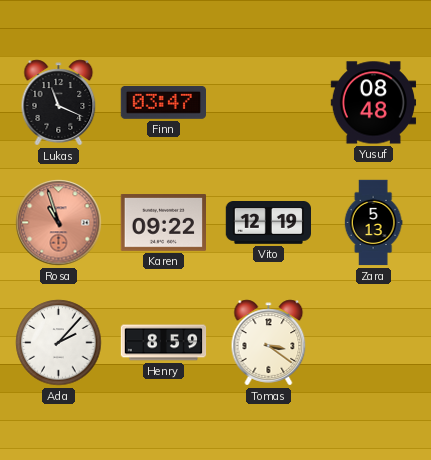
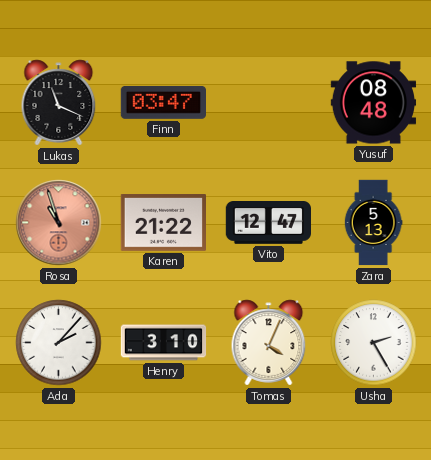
Karen: 09:22 -> 21:22 (163, 223)
Vito: 12:19 -> 12:47 (268, 223)
Henry: 8:59 -> 3:10 (164, 343)
Tomas: 3:21 -> 4:04 (269, 343)
Usha: none -> 2:25 (374, 343)
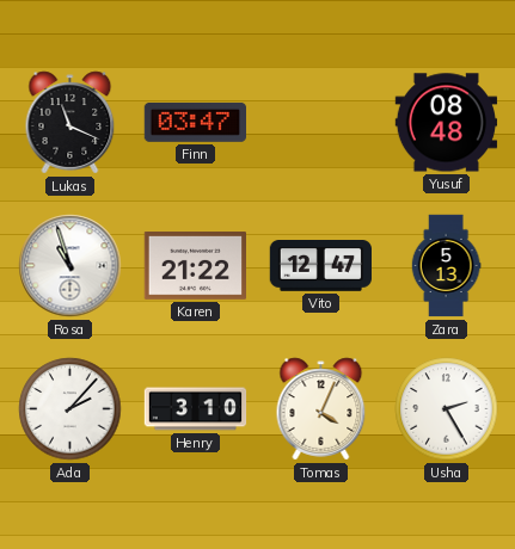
Rosa dial: salmon -> white (70, 266)
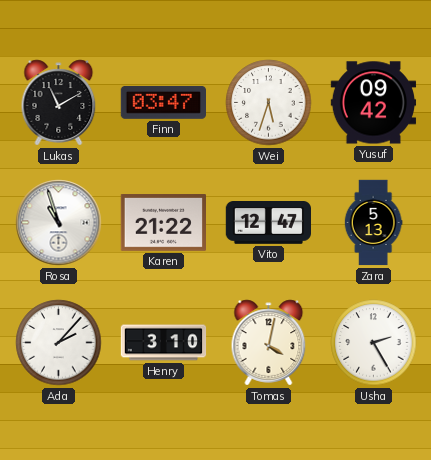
Lukas: 11:19 -> 11:10 (59, 103)
Wei: none -> 5:33 (269, 103)
Yusuf: 08:48 -> 09:42 (374, 103)
Tomas: 4:04 -> 4:02 (269, 343)
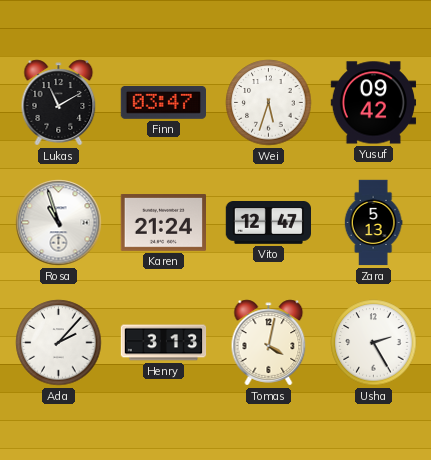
Karen: 21:22 -> 21:24 (163, 223)
Henry: 3:10 -> 3:13 (164, 343)
